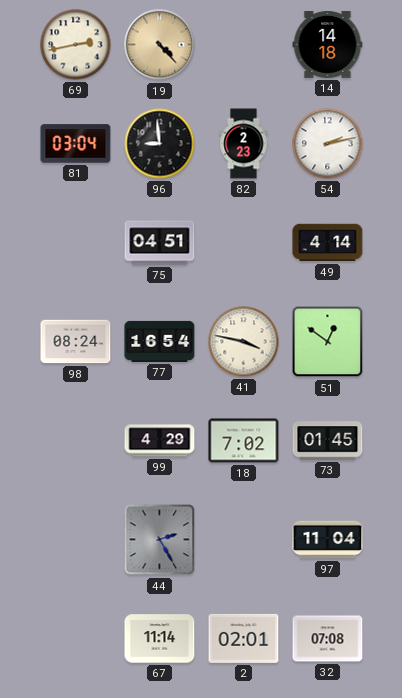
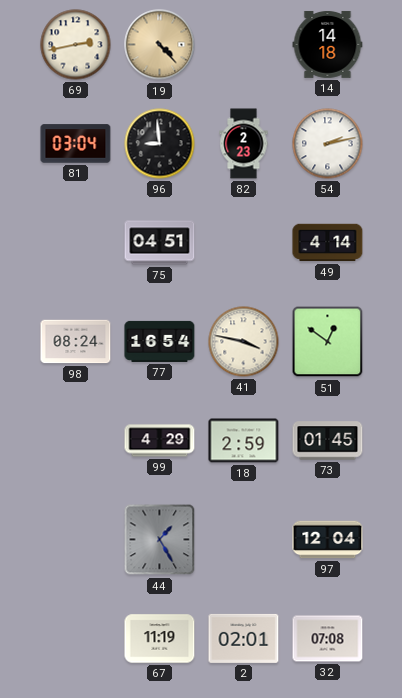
18: 7:02 -> 2:59 (244, 441)
44: 2:25 -> 1:25 (160, 540)
97: 11:04 -> 12:04 (328, 540)
67: 11:14 -> 11:19 (160, 639)
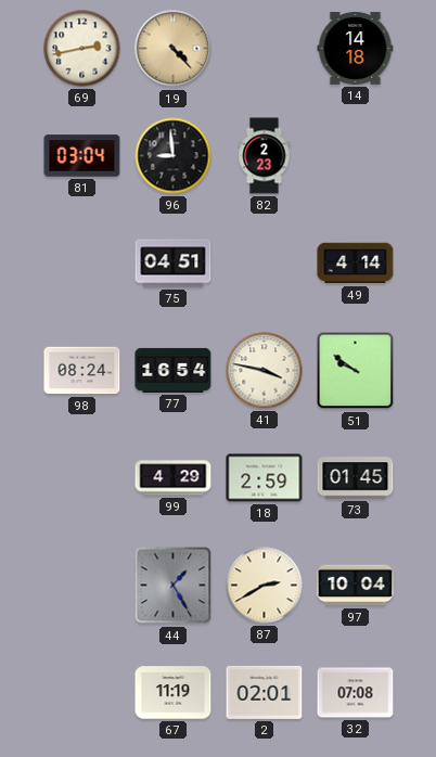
54: 2:13 -> none (328, 144)
51: 12:51 -> 9:51 (356, 371)
87: none -> 2:40 (265, 586)
97: 12:04 -> 10:04 (356, 586)
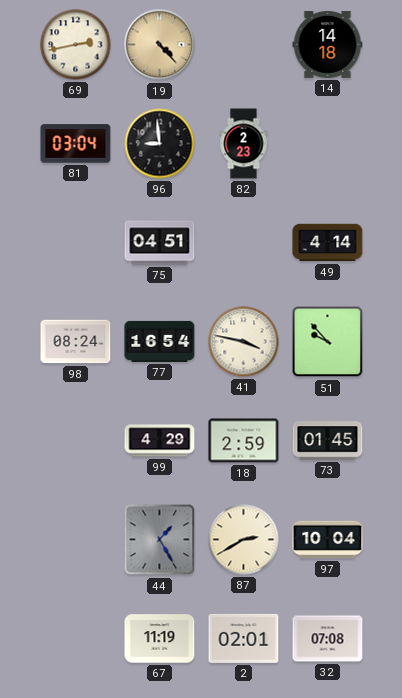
51: 9:51 -> 9:53 (328, 342)
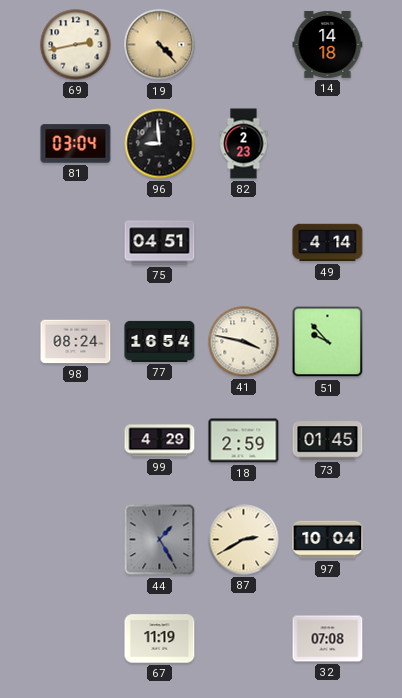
2: 02:01 -> none (244, 638)
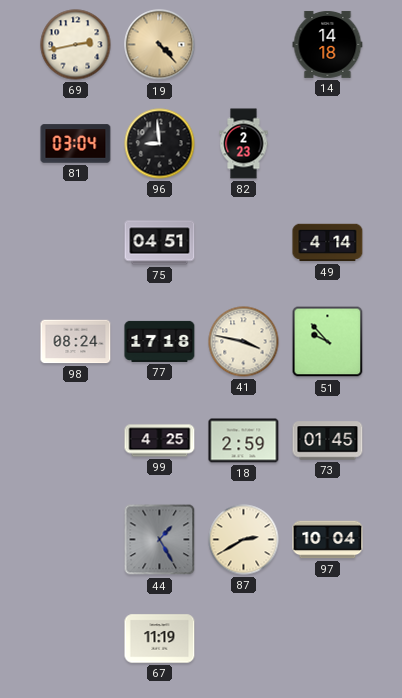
77: 16:54 -> 17:18 (160, 341)
99: 4:29 -> 4:25 (160, 441)
32: 07:08 -> none (328, 639)
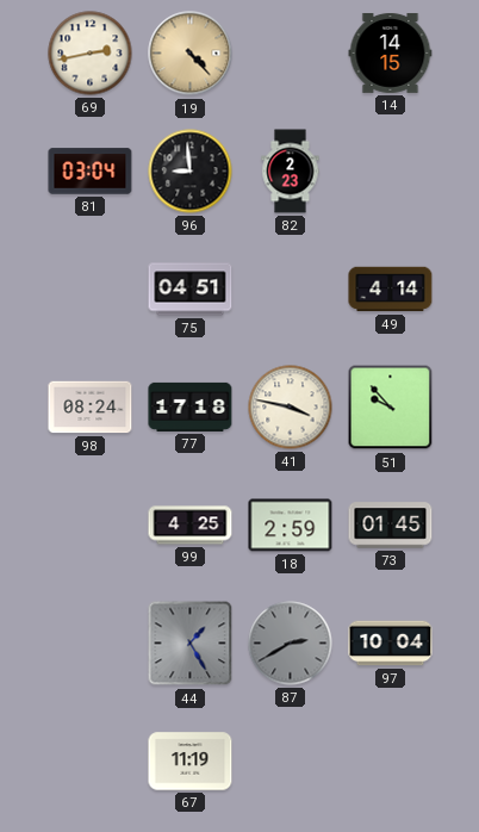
14: 14:18 -> 14:15 (391, 52)
87 dial: cream -> grey (291, 644)
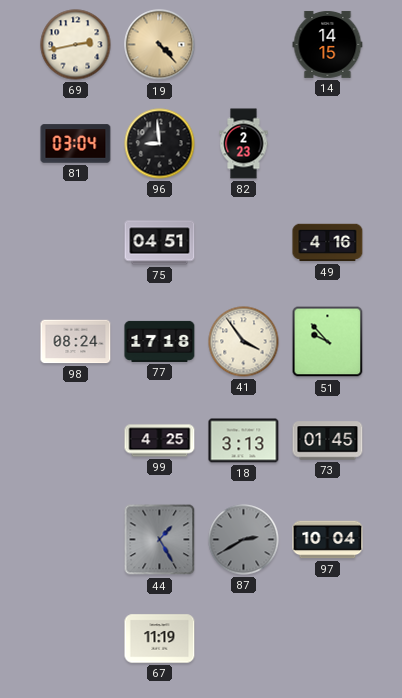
49: 4:14 -> 4:16 (328, 243)
41: 3:47 -> 3:54 (244, 342)
18: 2:59 -> 3:13 (244, 441)
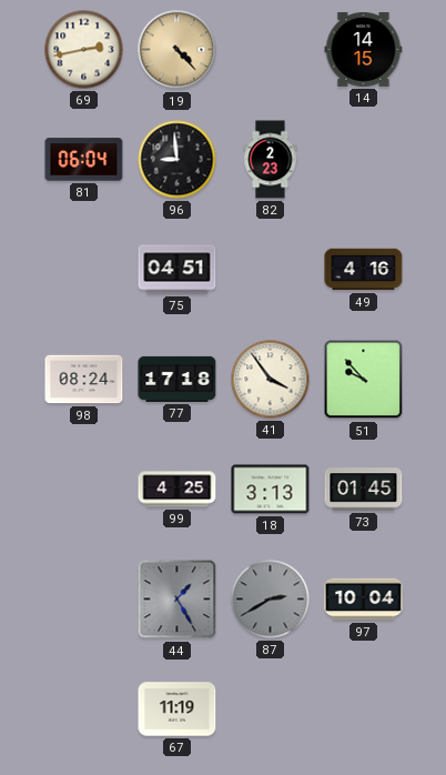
81: 03:04 -> 06:04 (84, 160)
